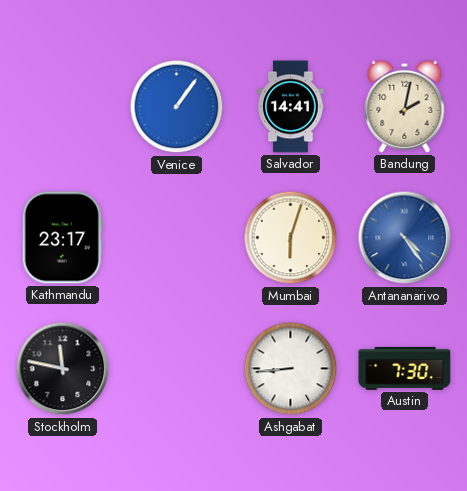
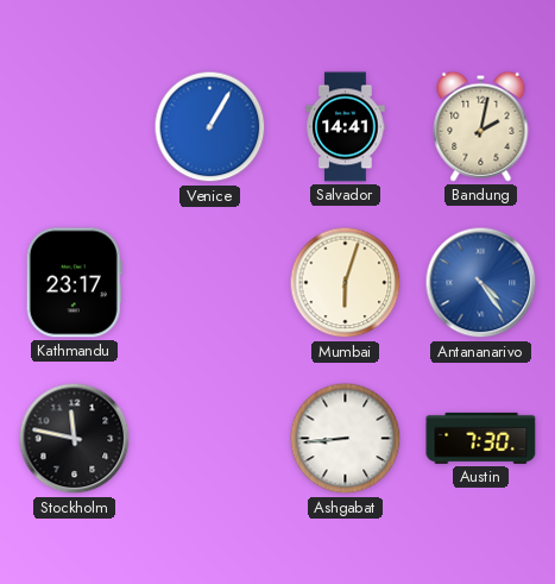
Venice: 1:06 -> 1:05 (210, 127)
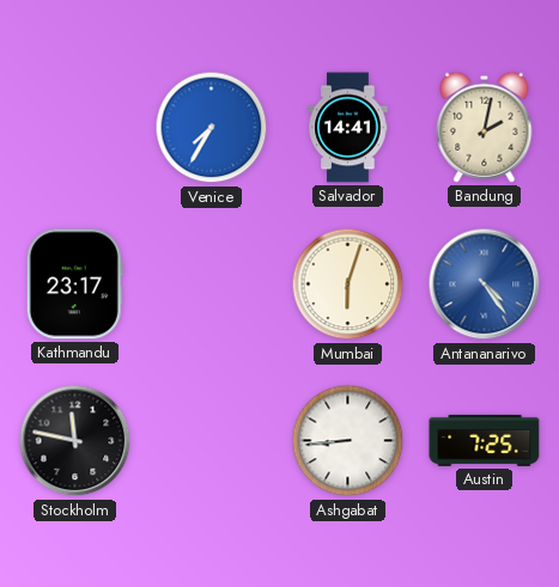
Venice: 1:05 -> 7:35 (212, 128)
Austin: 7:30 -> 7:25 (485, 440)
